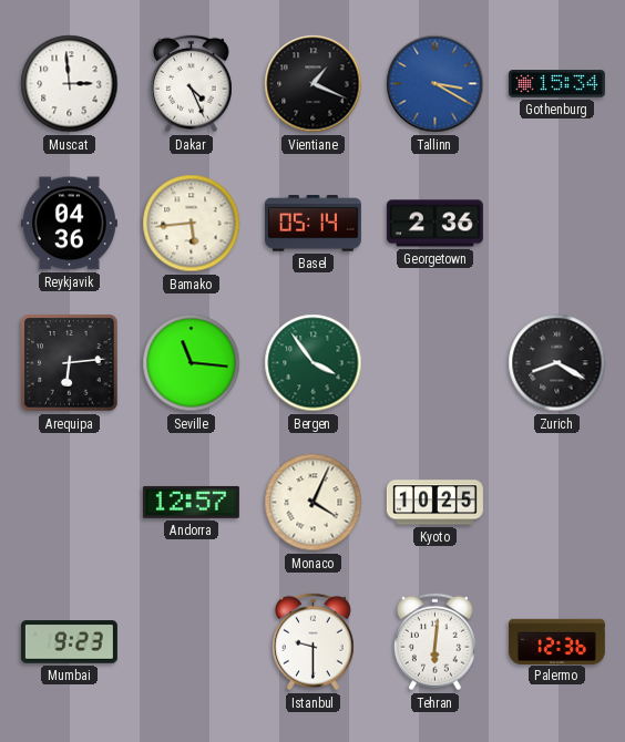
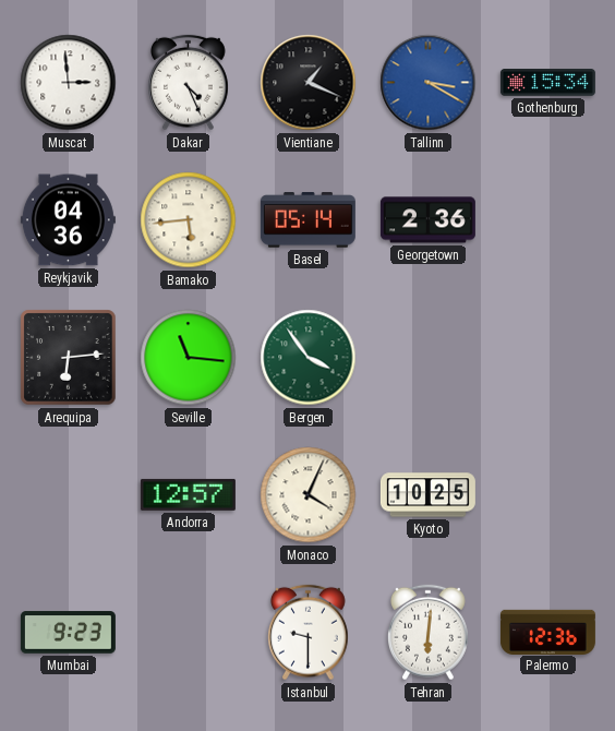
Zurich: 8:20 -> none (557, 363)
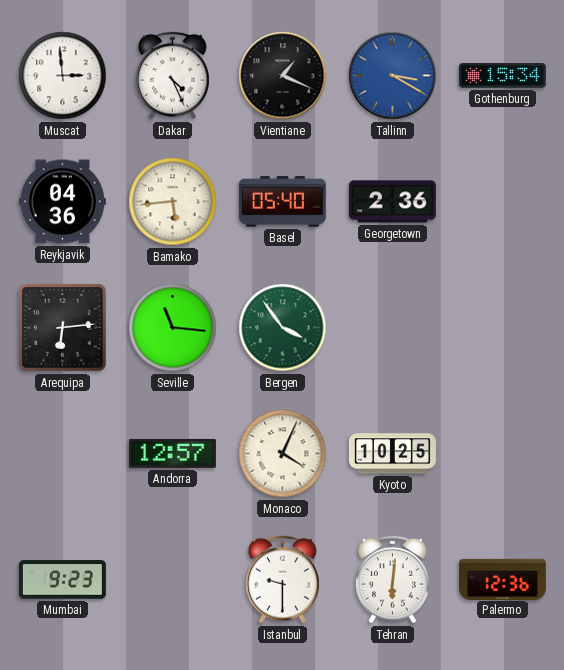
Basel: 05:14 -> 05:40 (282, 202)
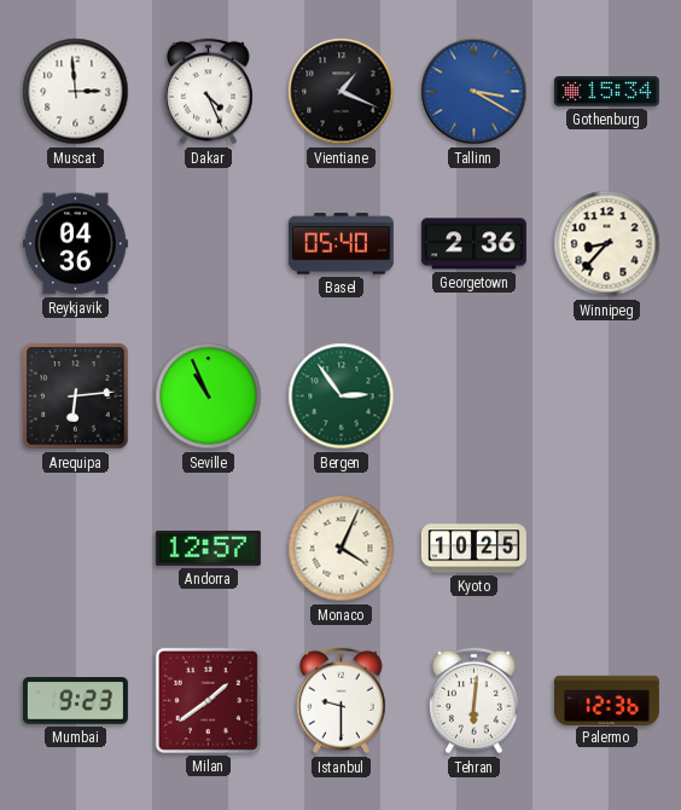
Bamako: 5:44 -> none (173, 202)
Winnipeg: none -> 8:37 (607, 244)
Seville: 11:16 -> 10:56 (209, 397)
Bergen: 3:54 -> 2:54 (342, 397)
Milan: none -> 1:39 (208, 700)
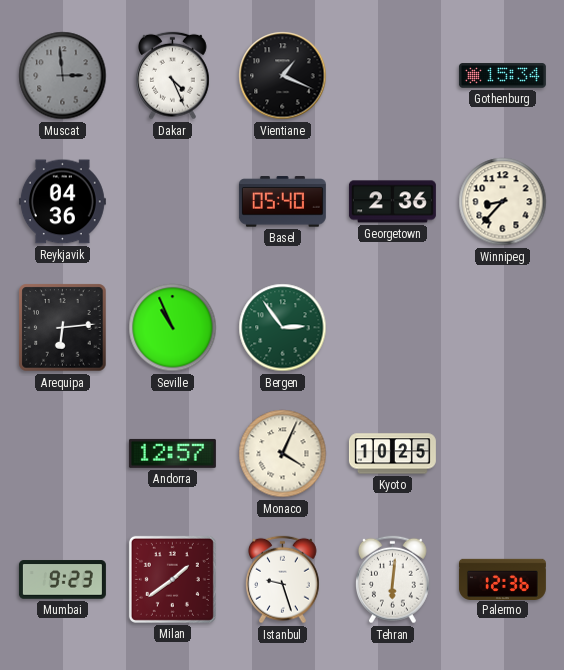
Muscat dial: white -> grey (63, 76)
Tallinn: 3:20 -> none (475, 92)
Istanbul: 9:30 -> 9:27 (283, 580)
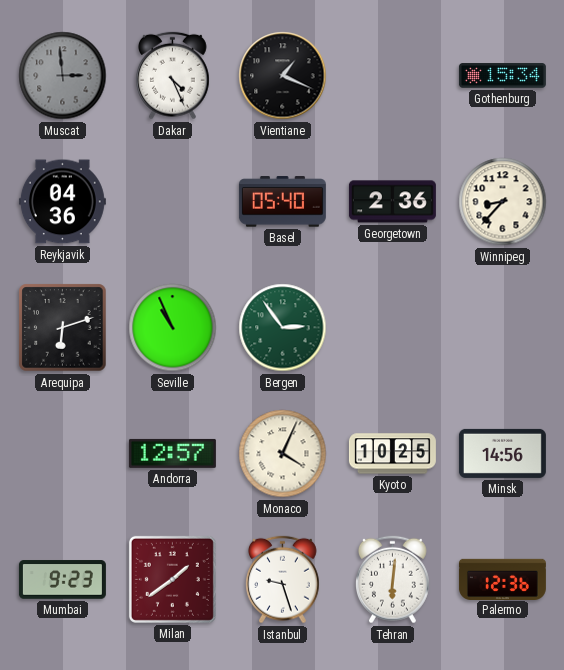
Arequipa: 6:14 -> 6:12 (63, 328)
Minsk: none -> 14:56 (502, 453)
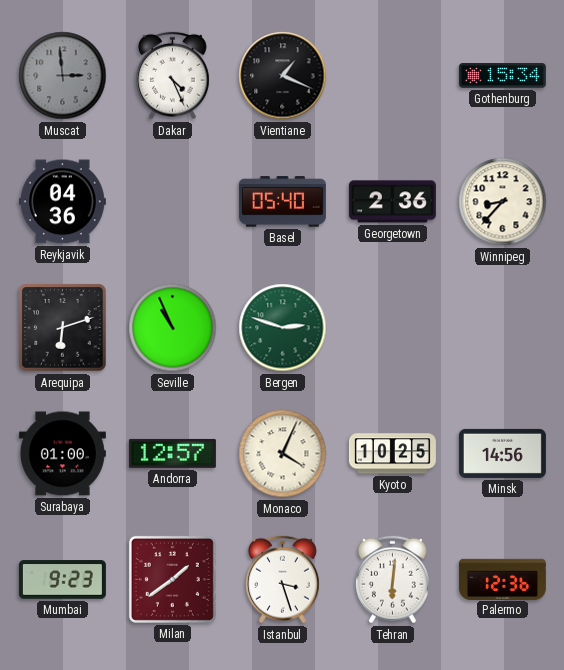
Bergen: 2:54 -> 2:48 (283, 328)
Surabaya: none -> 01:00 (62, 454)
Istanbul: 9:27 -> 3:27 (283, 580)
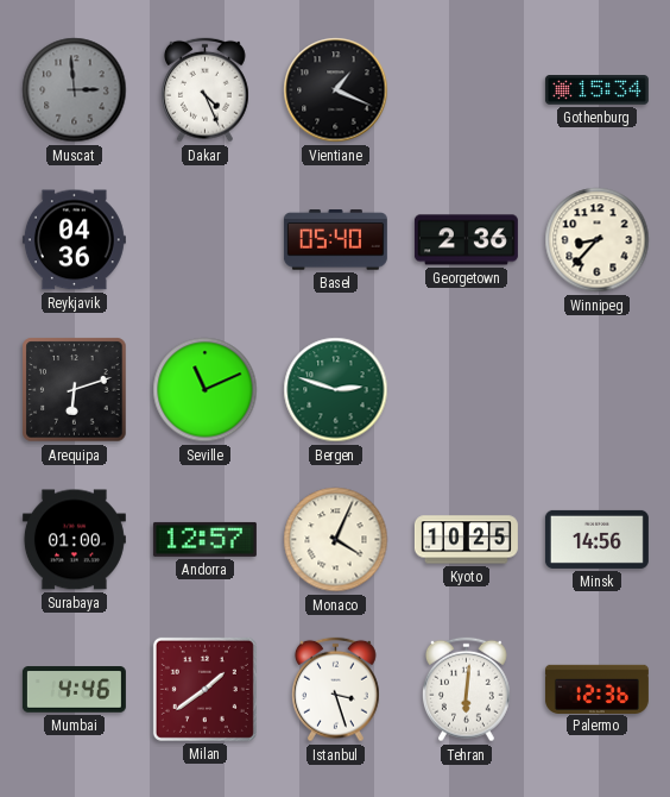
Seville: 10:56 -> 11:11 (206, 390)
Mumbai: 9:23 -> 4:46 (74, 690)
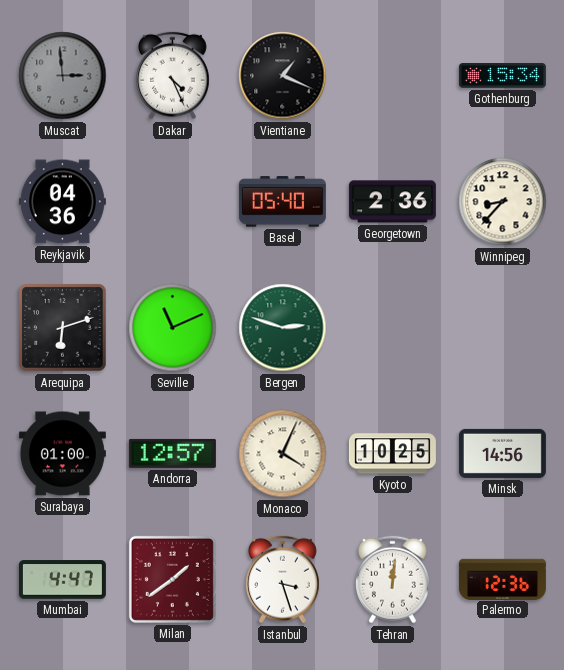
Mumbai: 4:46 -> 4:47 (62, 580)
Tehran: 6:01 -> 12:01 (393, 580)
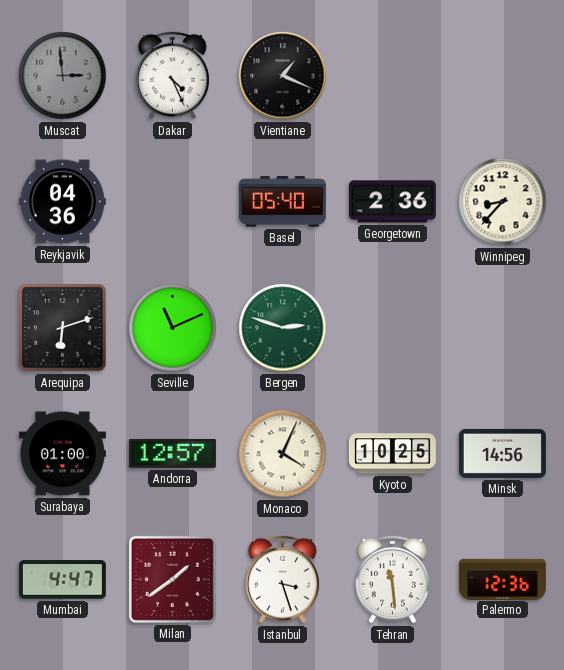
Gothenburg: 15:34 -> none (502, 76)
Tehran: 12:01 -> 11:29 (393, 580)
